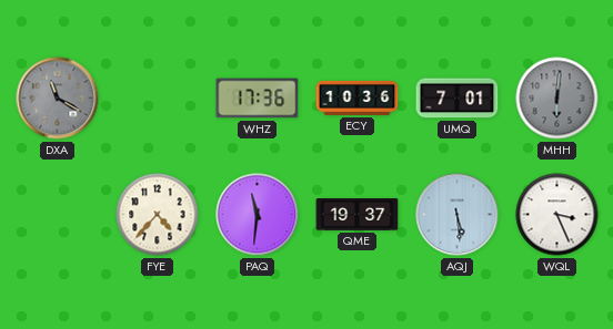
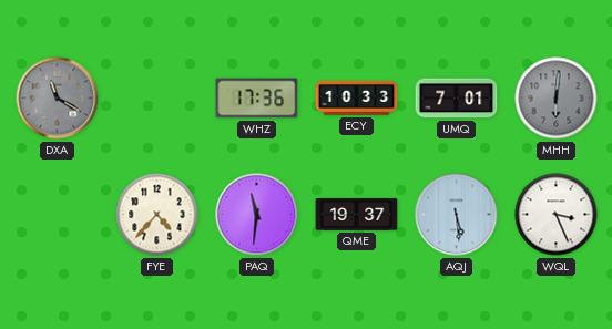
ECY: 10:36 -> 10:33 (357, 97)
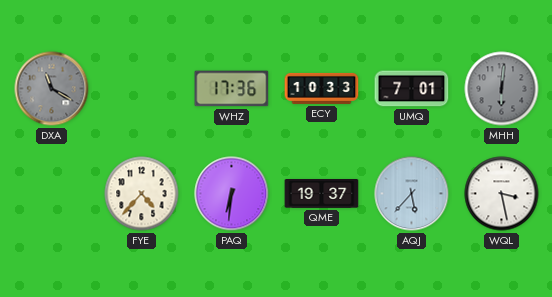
PAQ: 11:31 -> 6:31 (232, 194)
AQJ: 5:29 -> 5:37 (412, 194)
WQL: 3:26 -> 3:28 (502, 194)
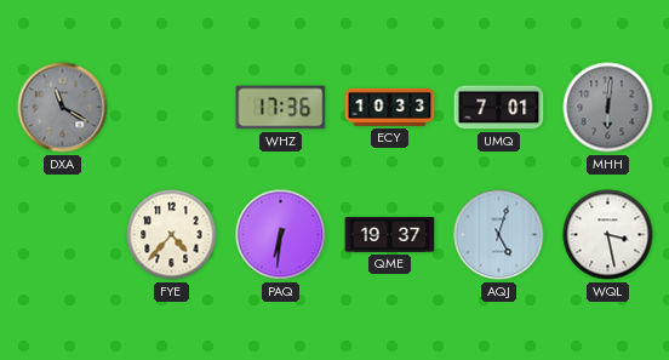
AQJ: 5:37 -> 5:03 (499, 235)
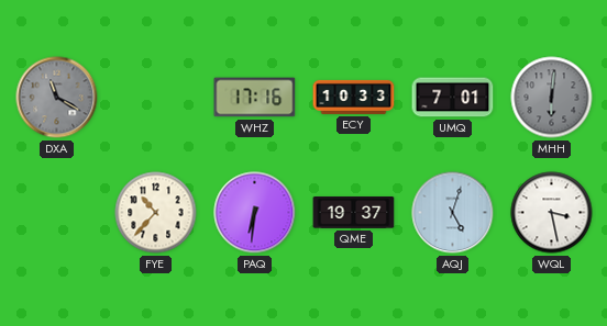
WHZ: 17:36 -> 17:16 (255, 98)
FYE: 4:37 -> 10:37 (156, 213)
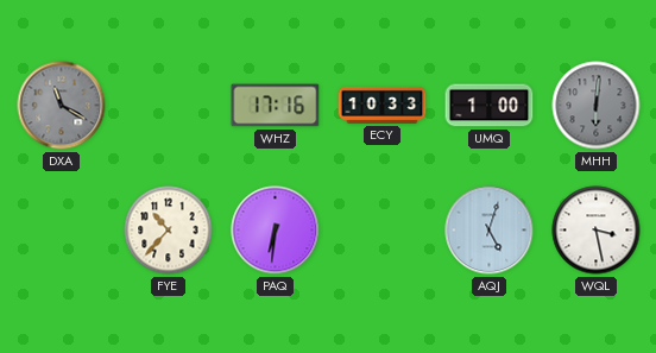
UMQ: 7:01 -> 1:00 (490, 106)
QME: 19:37 -> none (354, 213)
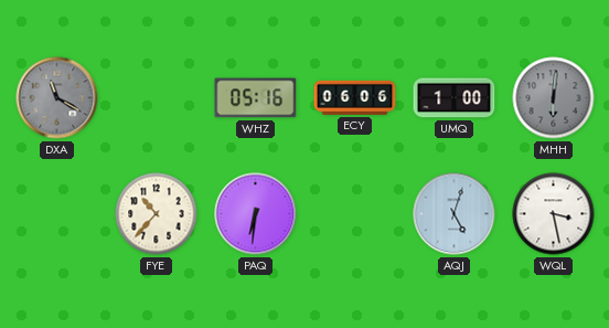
WHZ: 17:16 -> 05:16 (256, 98)
ECY: 10:33 -> 06:06 (355, 97)
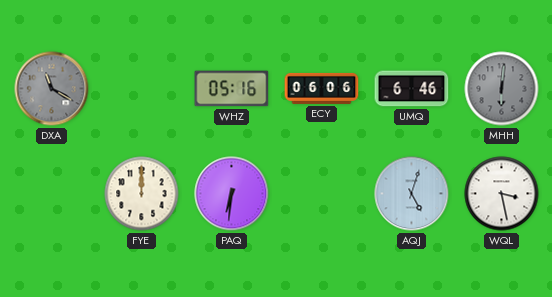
UMQ: 1:00 -> 6:46 (412, 89)
FYE: 10:37 -> 12:00 (142, 194)
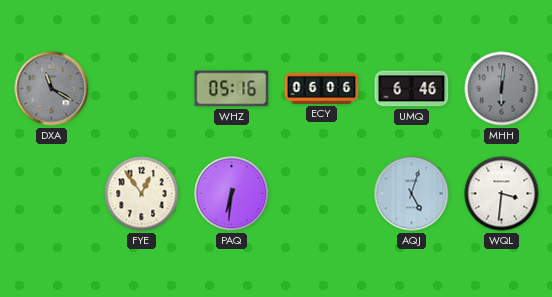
FYE: 12:00 -> 12:54 (142, 194)
WQL: 3:28 -> 3:31 (502, 194)
